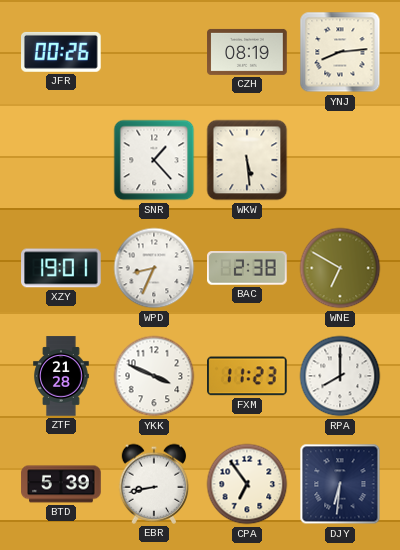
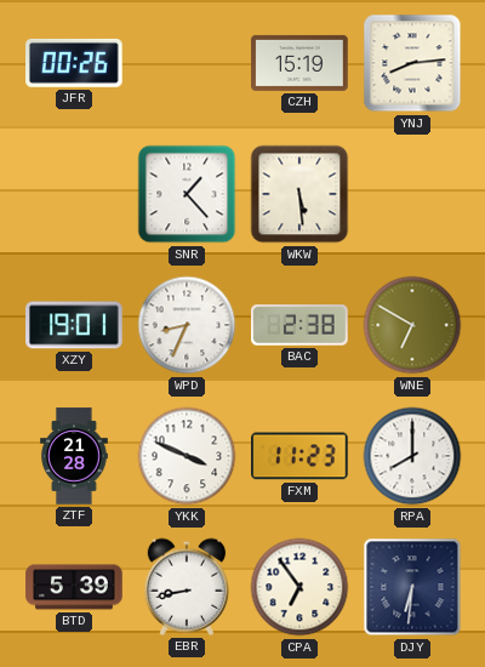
CZH: 08:19 -> 15:19 (299, 63)
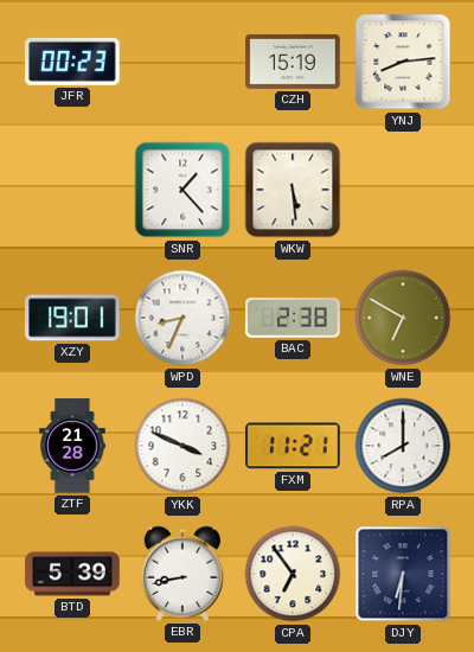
JFR: 00:26 -> 00:23 (73, 62)
FXM: 11:23 -> 11:21 (294, 446)
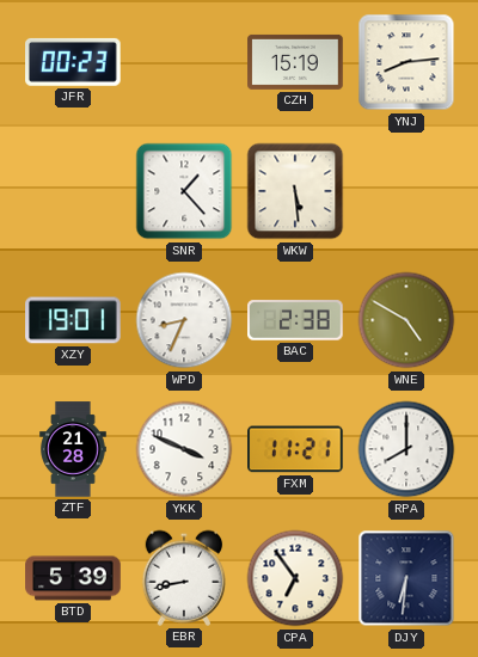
WNE: 6:50 -> 4:50 (406, 320)
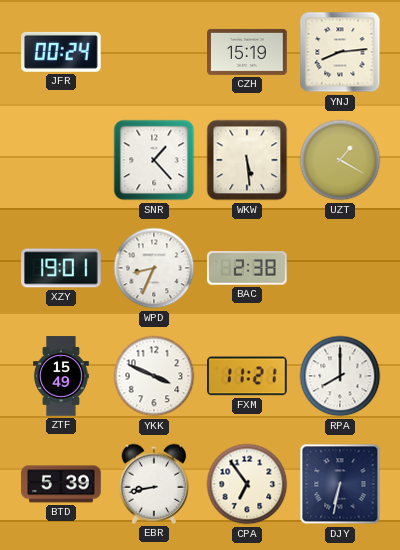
JFR: 00:23 -> 00:24 (62, 52)
UZT: none -> 1:20 (340, 160)
WNE: 4:50 -> none (406, 320)
ZTF: 21:28 -> 15:49 (61, 376)
DJY: 6:31 -> 6:32 (340, 484)
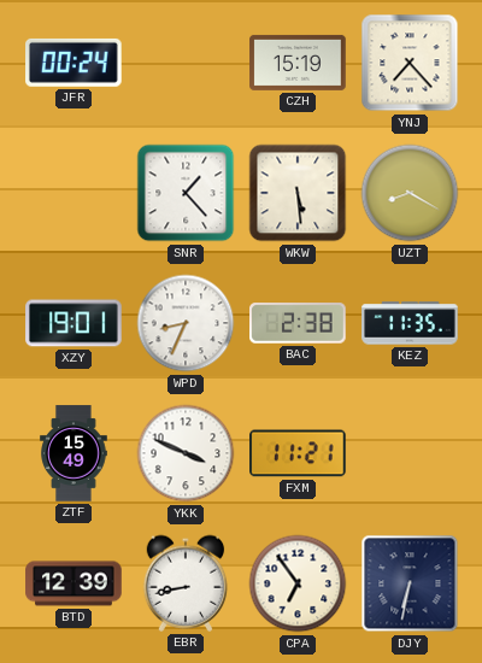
YNJ: 8:14 -> 7:23 (410, 63)
UZT: 1:20 -> 8:20 (410, 193)
KEZ: none -> 11:35 (410, 323)
RPA: 8:00 -> none (340, 376)
BTD: 5:39 -> 12:39 (74, 583)
